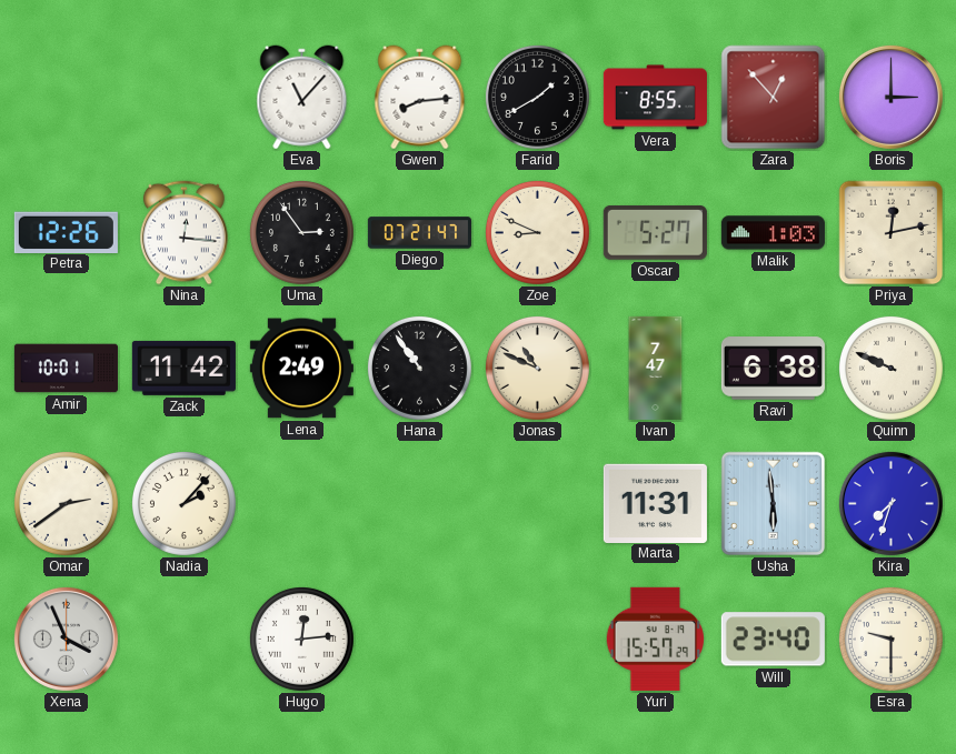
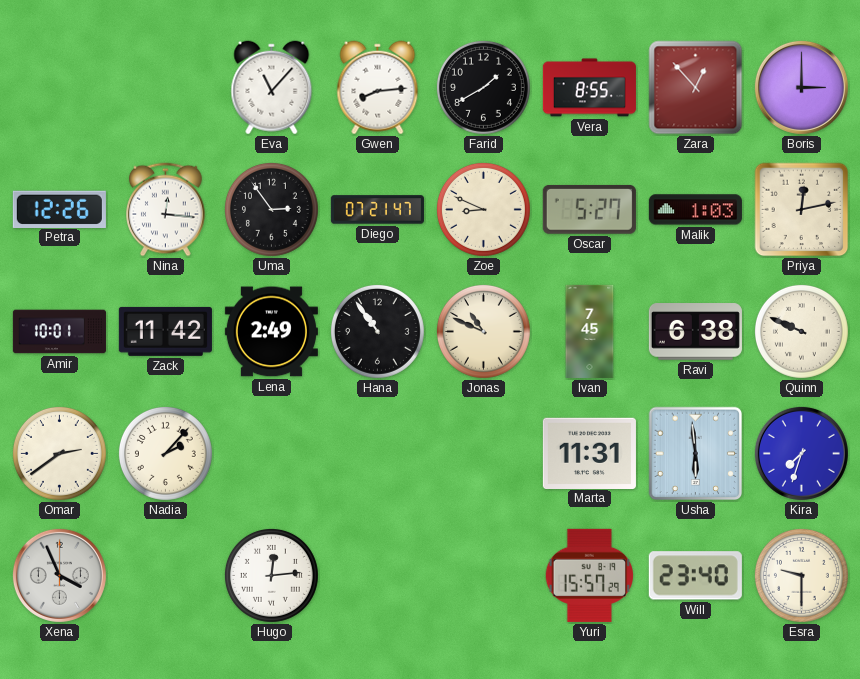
Ivan: 7:47 -> 7:45 (590, 331)
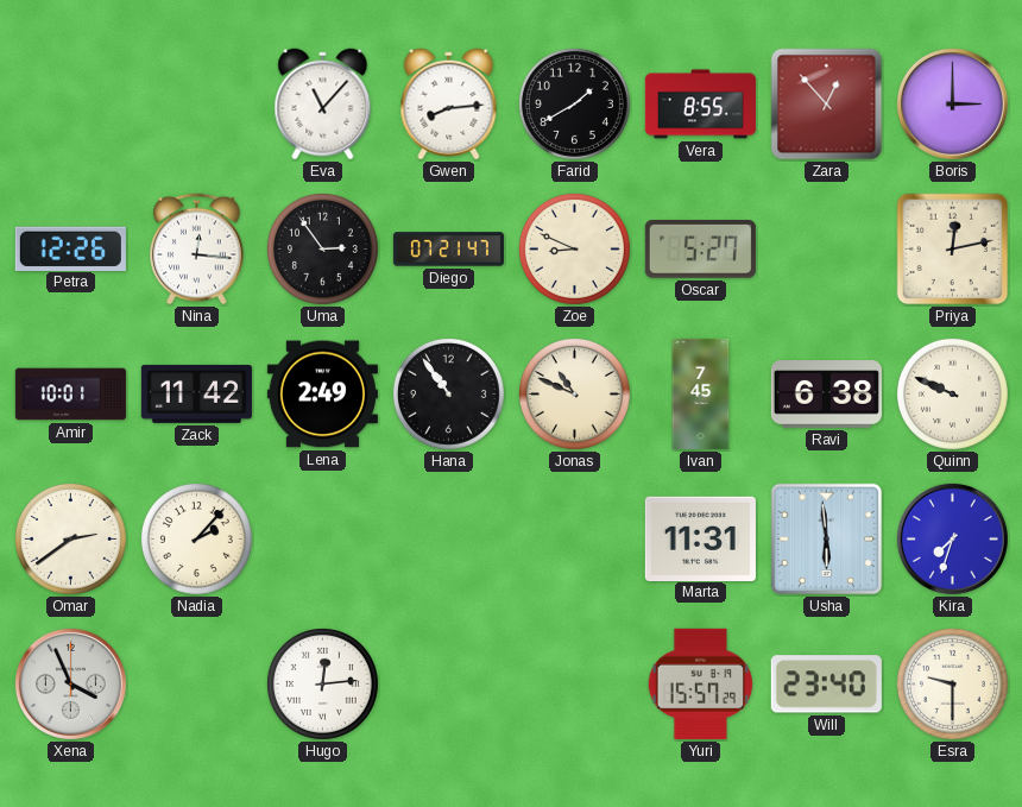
Malik: 1:03 -> none (695, 210)
